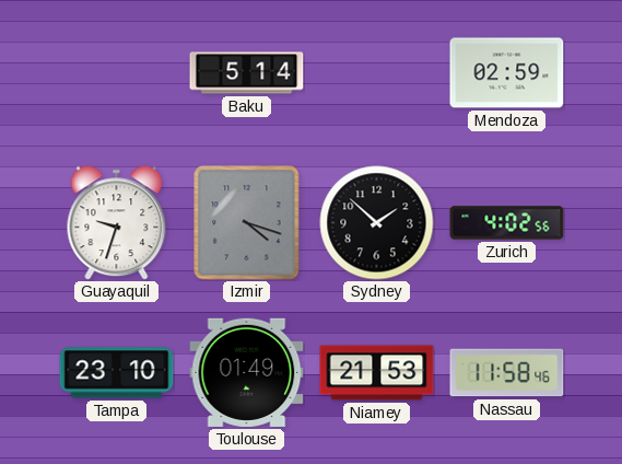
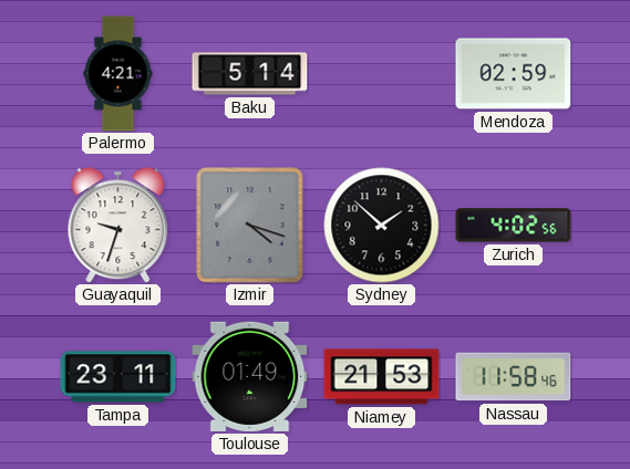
Palermo: none -> 4:21 (118, 74)
Tampa: 23:10 -> 23:11 (118, 377)
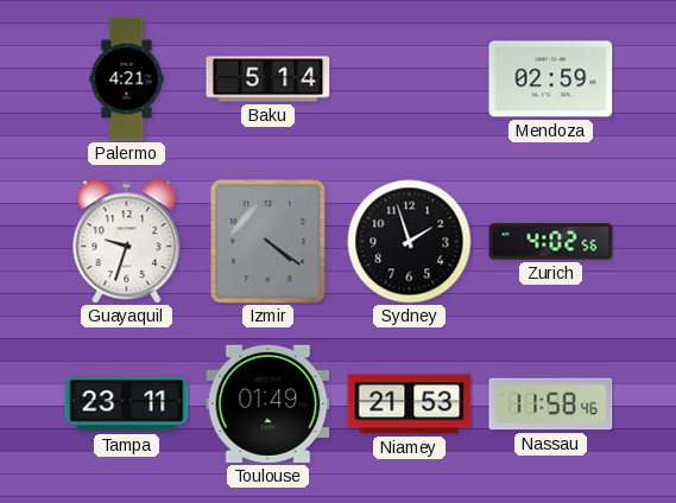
Izmir: 4:18 -> 4:21 (268, 242)
Sydney: 1:52 -> 1:57 (410, 242)
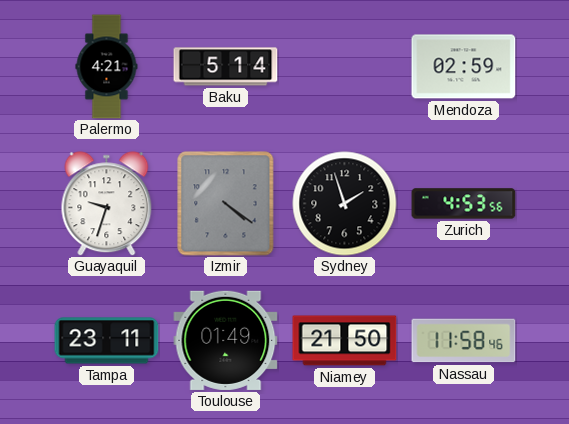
Zurich: 4:02 -> 4:53 (464, 204)
Niamey: 21:53 -> 21:50 (345, 341)
